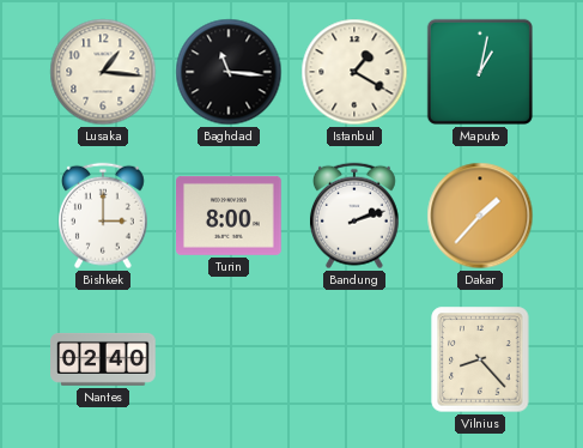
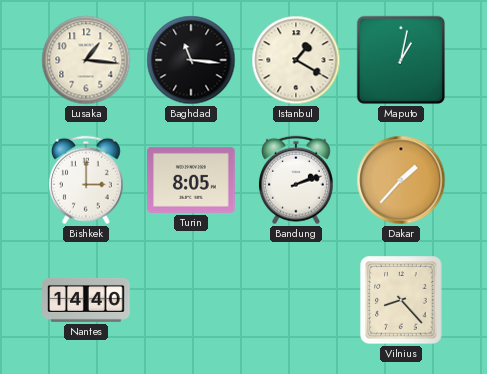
Turin: 8:00 -> 8:05 (192, 180)
Nantes: 02:40 -> 14:40 (86, 300)
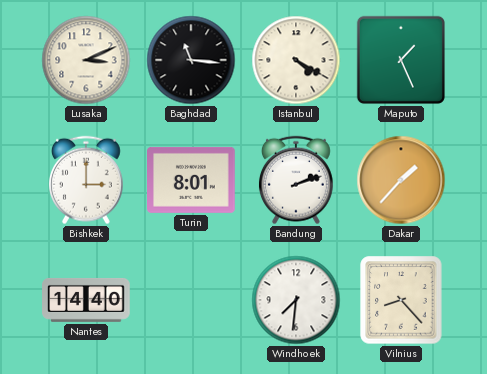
Lusaka: 1:16 -> 3:11 (86, 60)
Istanbul: 1:20 -> 4:20 (296, 60)
Maputo: 1:02 -> 1:26 (401, 60)
Turin: 8:05 -> 8:01 (192, 180)
Windhoek: none -> 7:31 (296, 300)
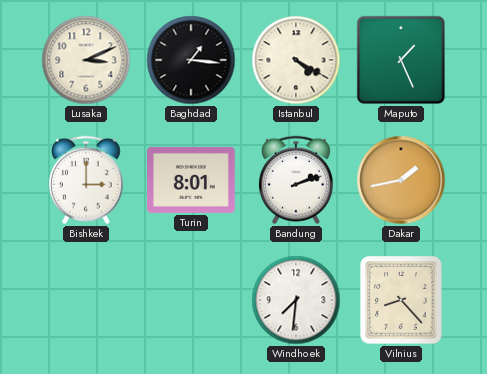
Baghdad: 11:16 -> 1:16 (191, 60)
Dakar: 1:37 -> 1:43 (401, 180)
Nantes: 14:40 -> none (86, 300)
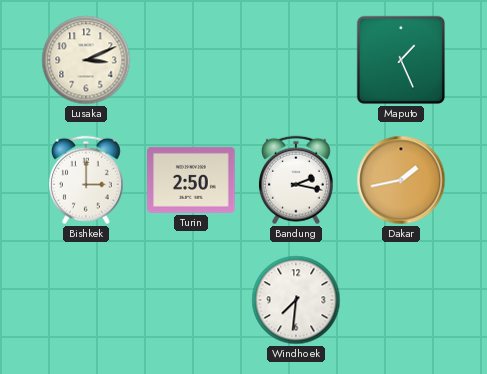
Baghdad: 1:16 -> none (191, 60)
Istanbul: 4:20 -> none (296, 60)
Turin: 8:01 -> 2:50 (192, 180)
Bandung: 2:12 -> 2:17 (296, 180)
Vilnius: 8:23 -> none (401, 300)
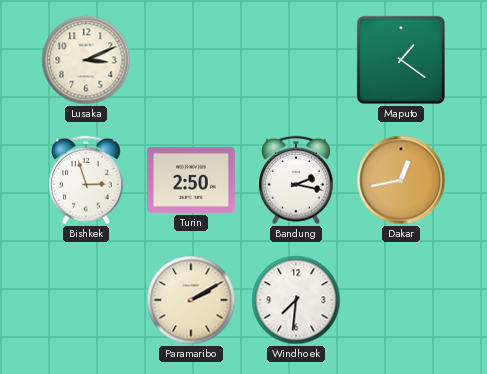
Maputo: 1:26 -> 1:21 (401, 60)
Bishkek: 3:00 -> 2:57 (86, 180)
Dakar: 1:43 -> 12:43 (401, 180)
Paramaribo: none -> 2:10 (191, 300)
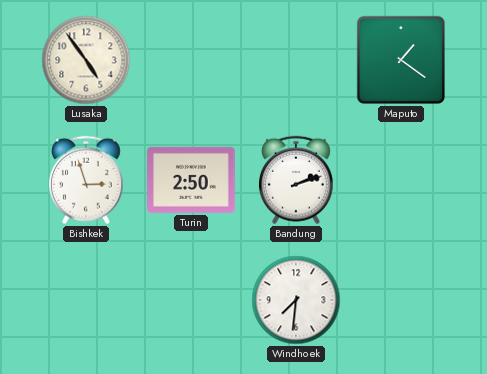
Lusaka: 3:11 -> 4:54 (86, 60)
Bandung: 2:17 -> 2:12 (296, 180)
Dakar: 12:43 -> none (401, 180)
Paramaribo: 2:10 -> none (191, 300)
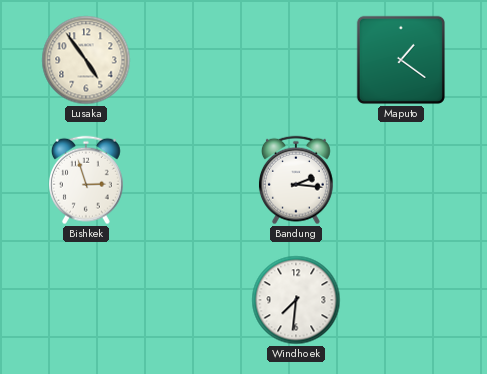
Turin: 2:50 -> none (192, 180)
Bandung: 2:12 -> 2:16 (296, 180)
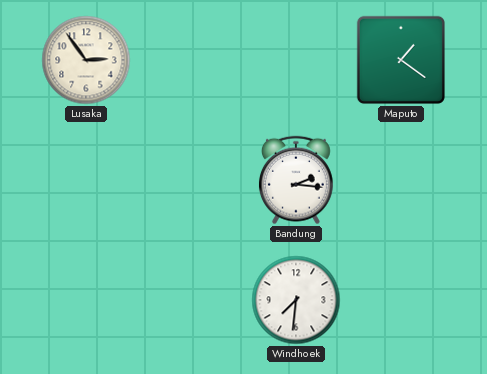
Lusaka: 4:54 -> 2:54 (86, 60)
Bishkek: 2:57 -> none (86, 180)
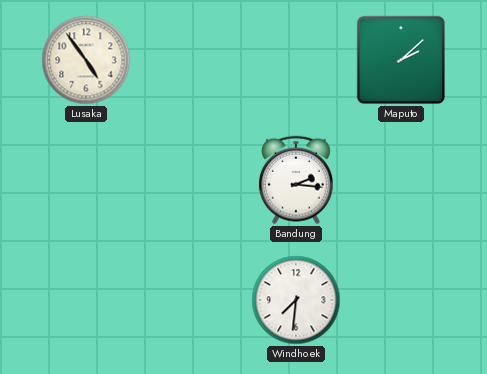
Lusaka: 2:54 -> 4:54 (86, 60)
Maputo: 1:21 -> 2:08 (401, 60)
